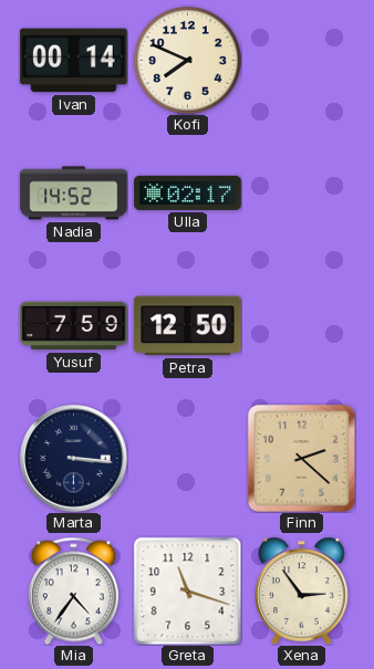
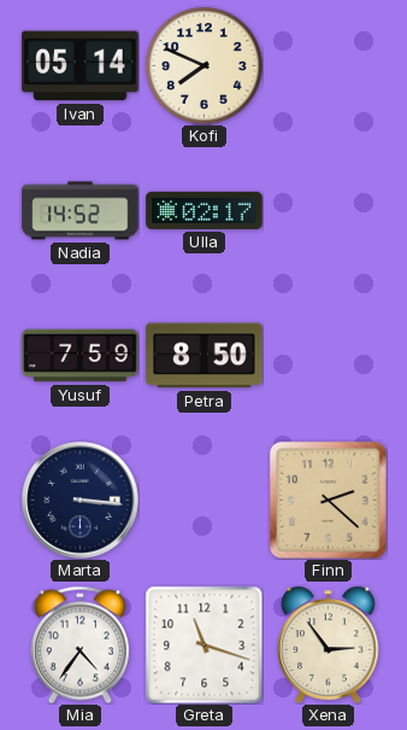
Ivan: 00:14 -> 05:14 (81, 66)
Petra: 12:50 -> 8:50 (205, 356)
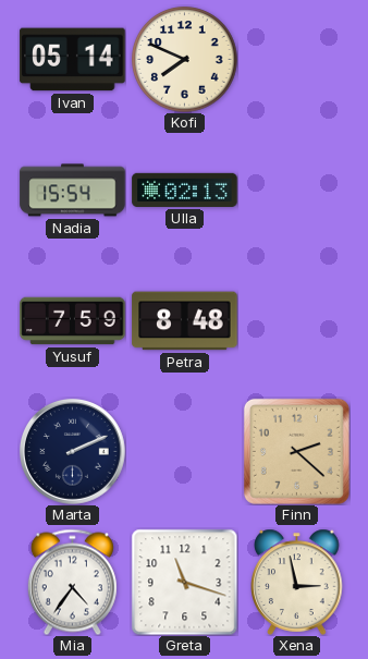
Nadia: 14:52 -> 15:54 (73, 191)
Ulla: 02:17 -> 02:13 (185, 190)
Petra: 8:50 -> 8:48 (185, 321)
Marta: 3:16 -> 2:11 (73, 452)
Xena: 2:54 -> 2:58 (297, 582)
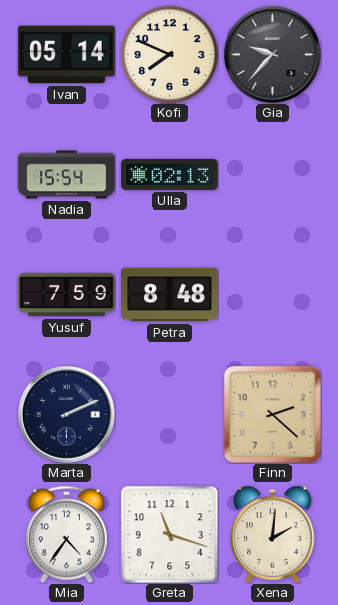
Gia: none -> 9:37 (273, 55)
Xena: 2:58 -> 2:01 (273, 534)
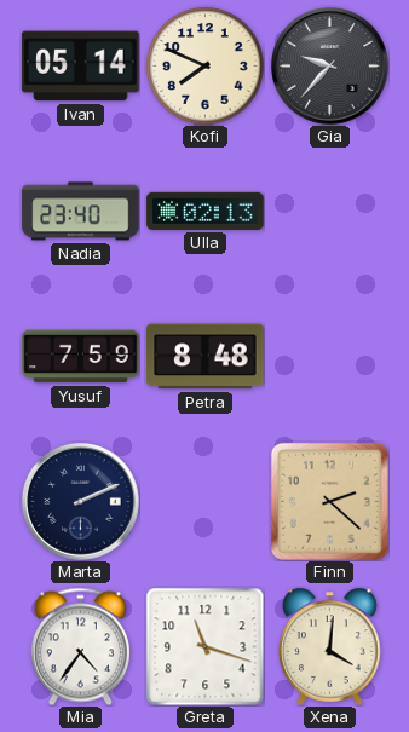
Nadia: 15:54 -> 23:40 (81, 212)
Xena: 2:01 -> 4:01 (330, 646)
